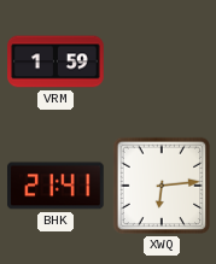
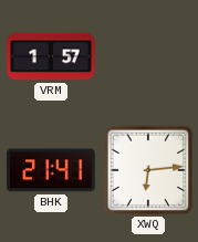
VRM: 1:59 -> 1:57 (51, 56)
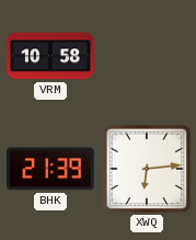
VRM: 1:57 -> 10:58 (50, 56)
BHK: 21:41 -> 21:39 (51, 169)
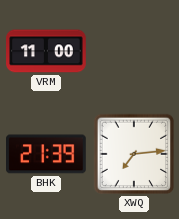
VRM: 10:58 -> 11:00 (46, 51)
XWQ: 6:14 -> 7:14 (134, 154)
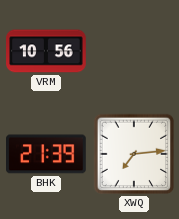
VRM: 11:00 -> 10:56 (46, 51)
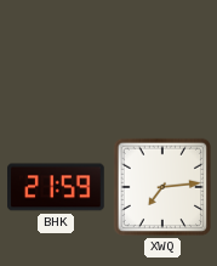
VRM: 10:56 -> none (46, 51)
BHK: 21:39 -> 21:59 (57, 187)
